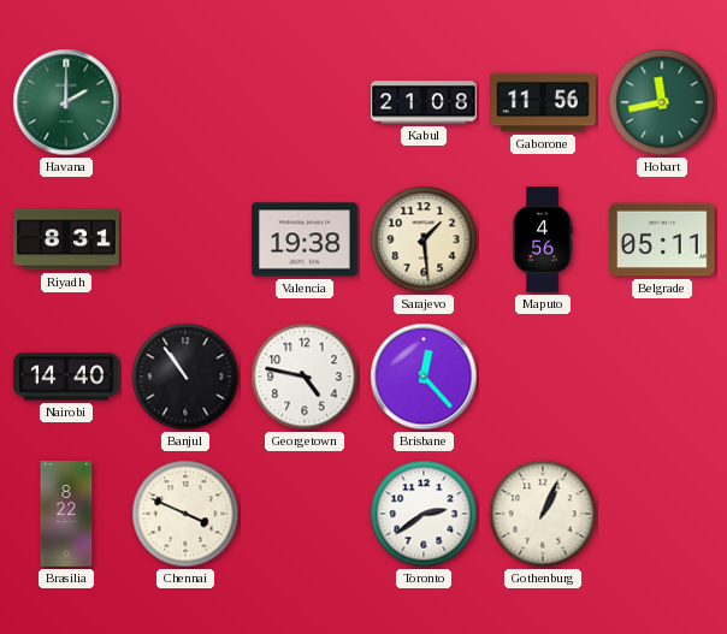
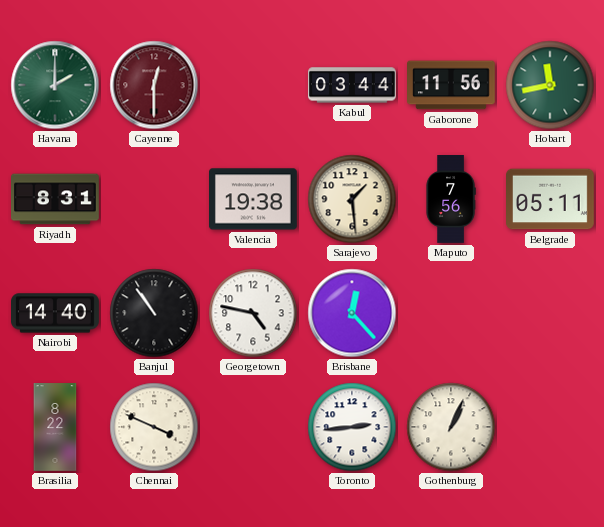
Cayenne: none -> 12:30 (154, 85)
Kabul: 21:08 -> 03:44 (353, 85)
Maputo: 4:56 -> 7:56 (451, 200)
Toronto: 2:39 -> 2:44 (352, 427)
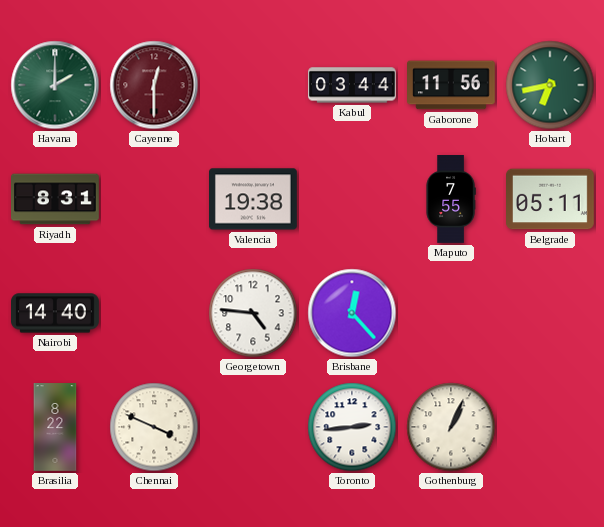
Hobart: 11:43 -> 6:43 (550, 85)
Sarajevo: 1:29 -> none (352, 199)
Maputo: 7:56 -> 7:55 (451, 200)
Banjul: 10:54 -> none (154, 313)
Georgetown: 4:47 -> 4:46 (253, 313)
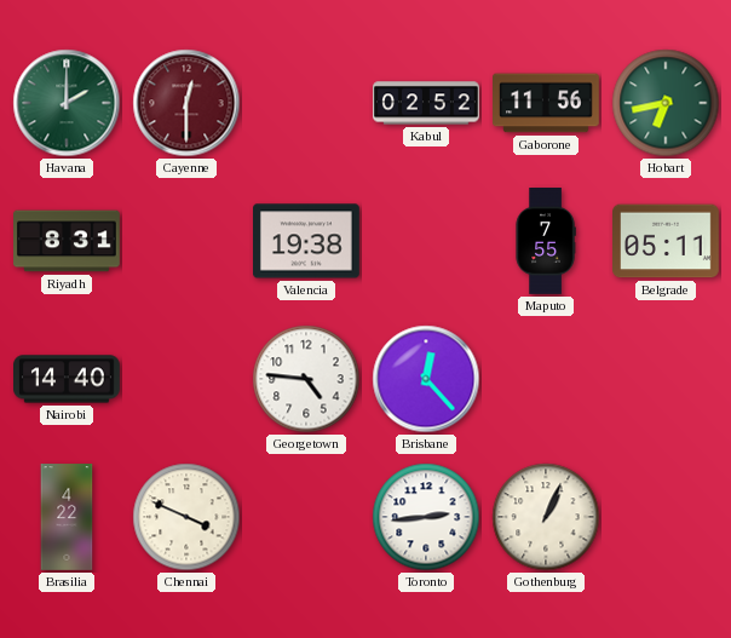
Kabul: 03:44 -> 02:52 (427, 103)
Brasilia: 8:22 -> 4:22 (67, 517)
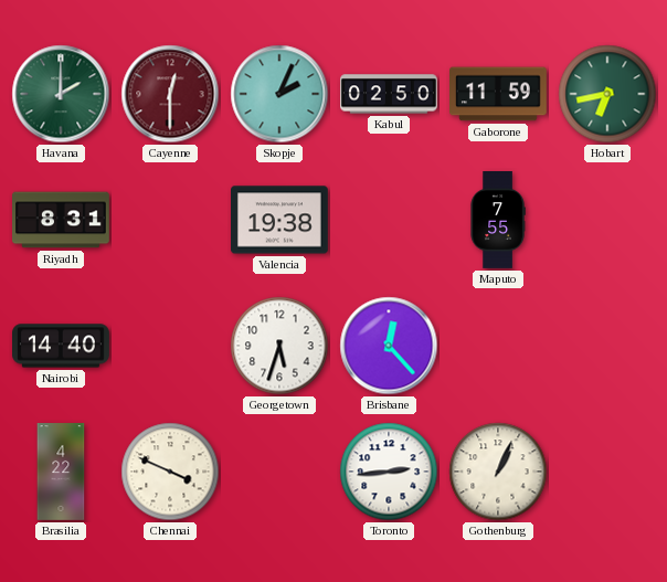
Skopje: none -> 2:04 (279, 94)
Kabul: 02:52 -> 02:50 (390, 94)
Gaborone: 11:56 -> 11:59 (499, 94)
Belgrade: 05:11 -> none (667, 241)
Georgetown: 4:46 -> 5:33 (279, 346)
